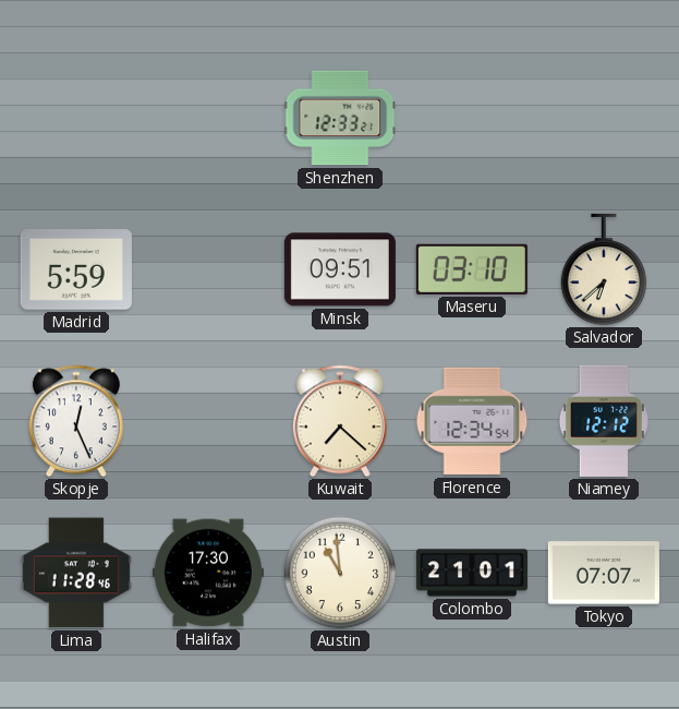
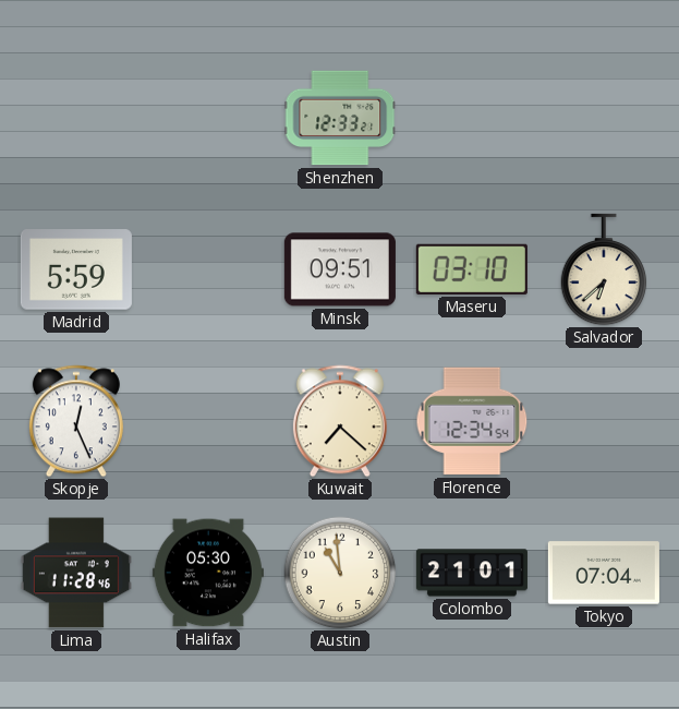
Niamey: 12:12 -> none (604, 421)
Halifax: 17:30 -> 05:30 (208, 573)
Tokyo: 07:07 -> 07:04 (604, 573)
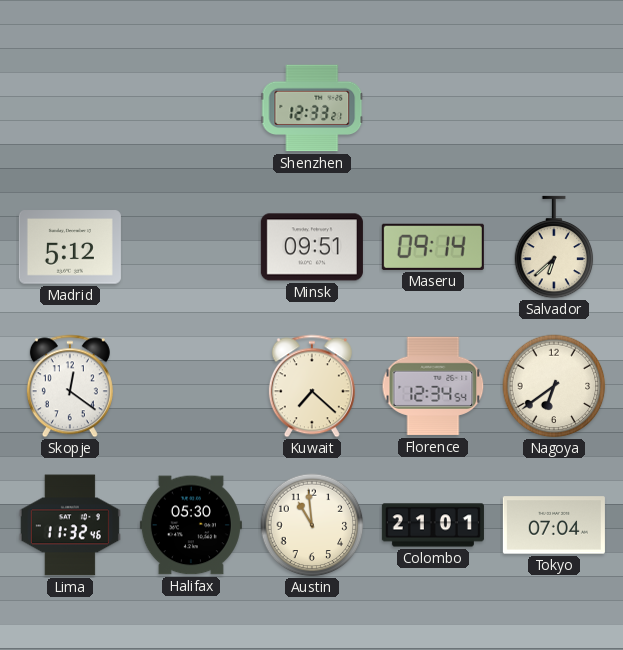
Madrid: 5:59 -> 5:12 (70, 247)
Maseru: 03:10 -> 09:14 (433, 247)
Skopje: 12:26 -> 12:21 (70, 386)
Nagoya: none -> 6:39 (554, 386)
Lima: 11:28 -> 11:32 (70, 525)
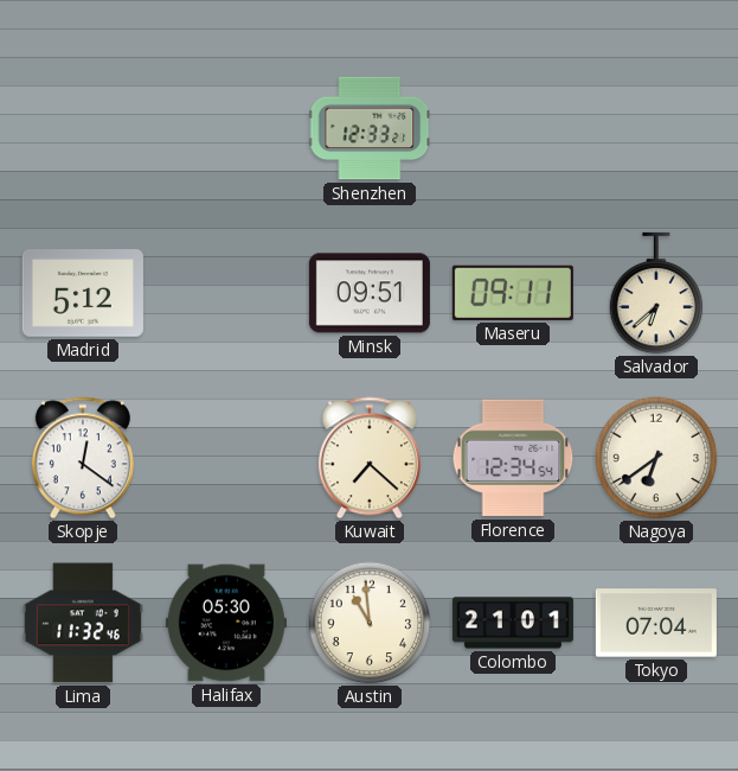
Maseru: 09:14 -> 09:11 (513, 293)
